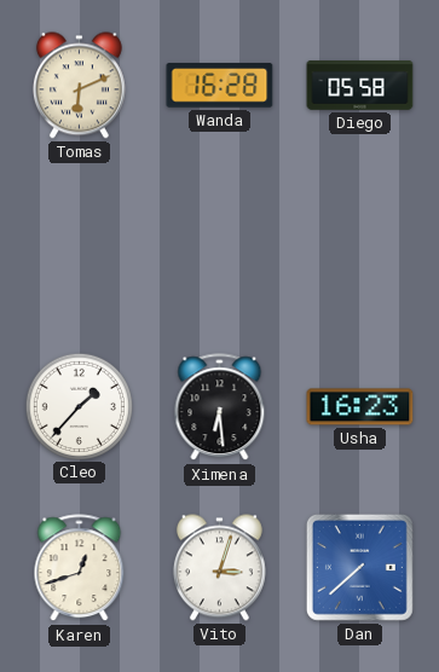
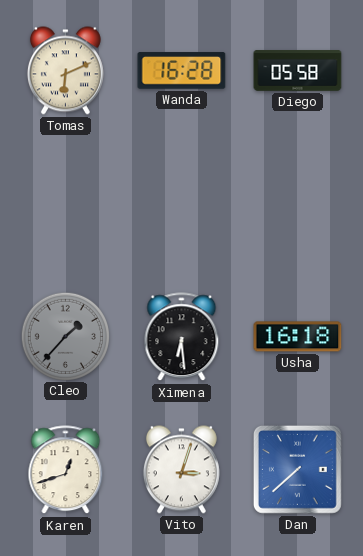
Cleo dial: white -> grey (65, 336)
Usha: 16:23 -> 16:18 (298, 337)
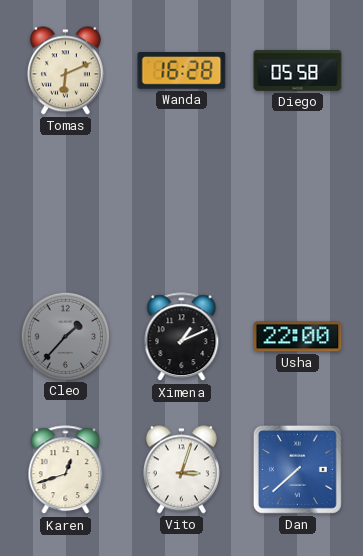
Ximena: 6:29 -> 1:11 (182, 337)
Usha: 16:18 -> 22:00 (298, 337)
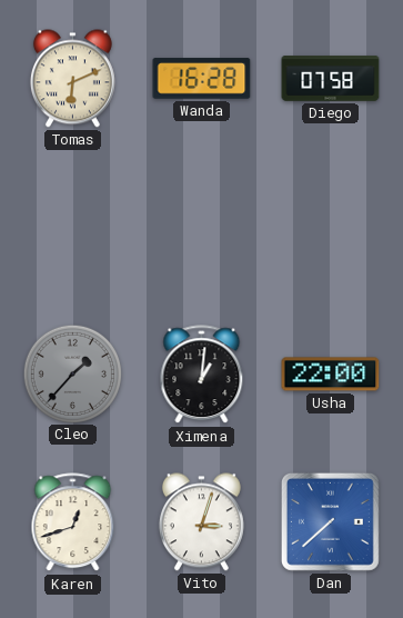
Diego: 05:58 -> 07:58 (331, 79)
Ximena: 1:11 -> 1:01 (202, 375)
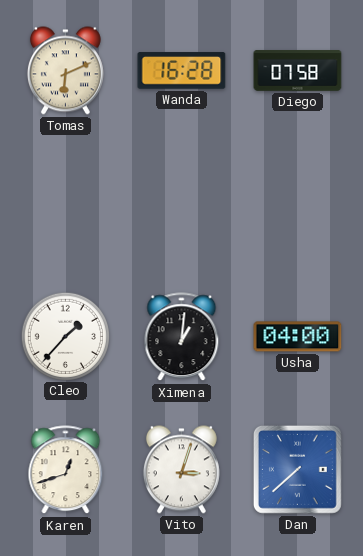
Cleo dial: grey -> white (65, 336)
Usha: 22:00 -> 04:00 (298, 337)
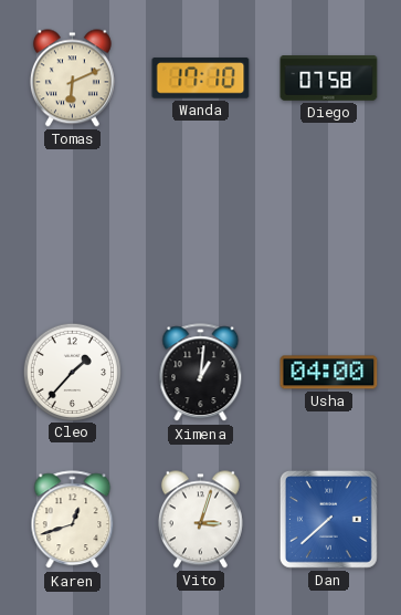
Wanda: 16:28 -> 17:10 (201, 79)
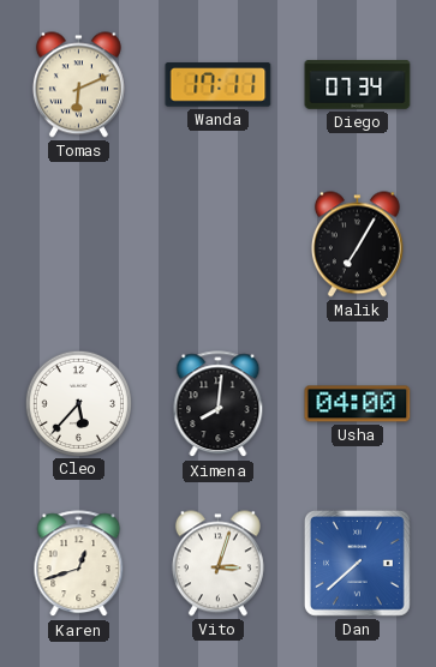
Wanda: 17:10 -> 17:11 (219, 85)
Diego: 07:58 -> 07:34 (358, 85)
Malik: none -> 7:05 (357, 245)
Cleo: 1:37 -> 5:37 (78, 403)
Ximena: 1:01 -> 8:01 (219, 404)
